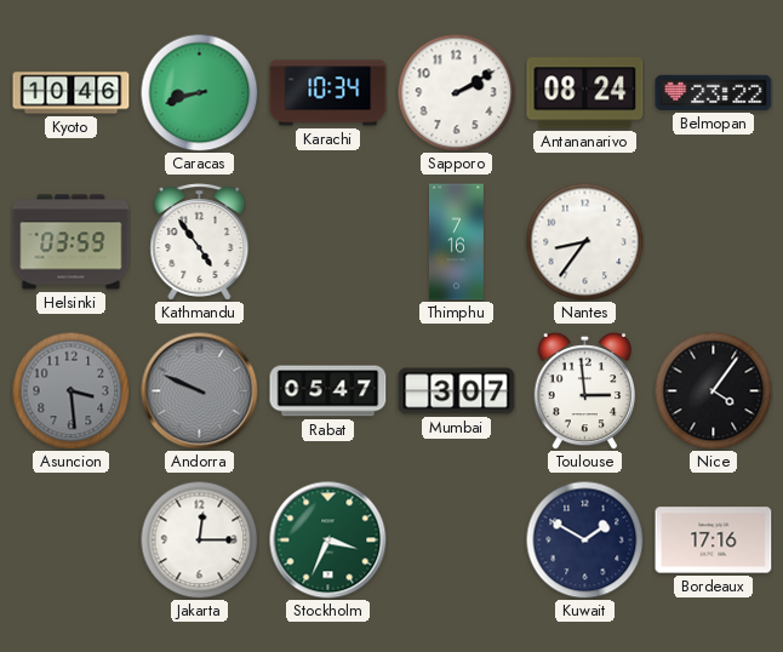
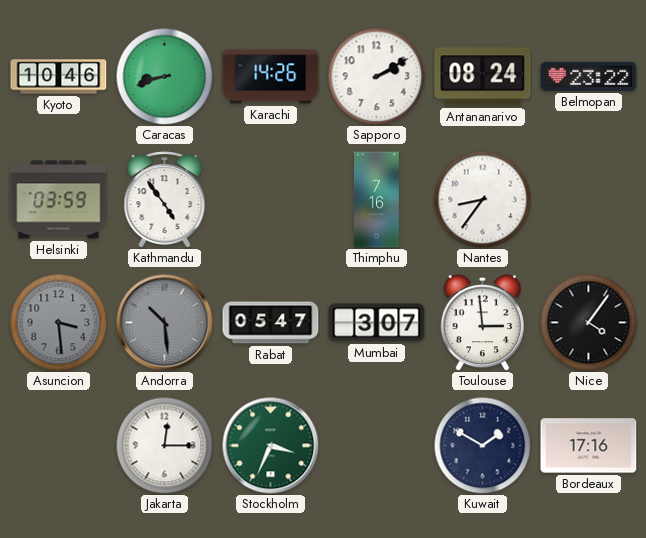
Karachi: 10:34 -> 14:26 (271, 77)
Andorra: 9:49 -> 10:29 (165, 323)
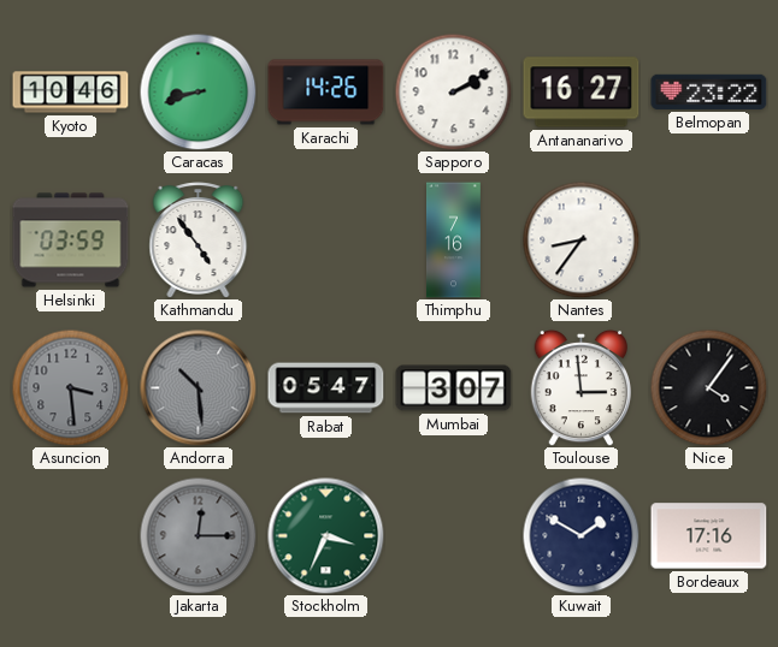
Antananarivo: 08:24 -> 16:27 (582, 93)
Jakarta dial: white -> grey (198, 535)
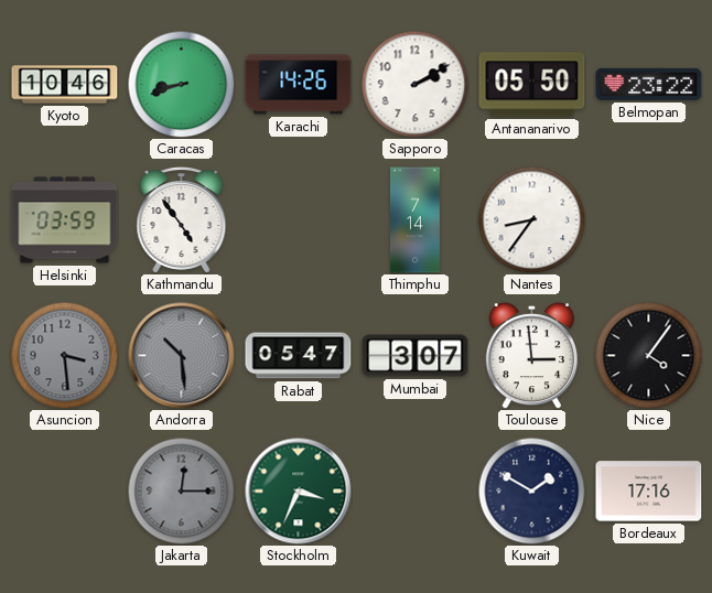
Antananarivo: 16:27 -> 05:50 (532, 85)
Thimphu: 7:16 -> 7:14 (416, 220)
